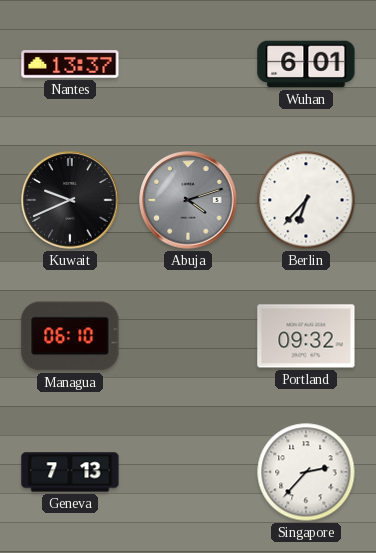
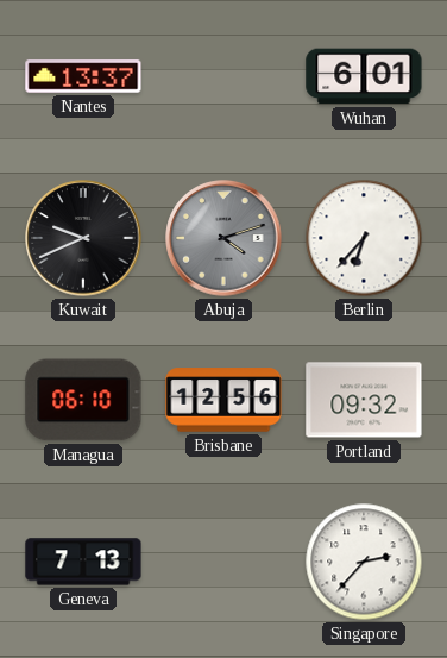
Brisbane: none -> 12:56 (223, 400)
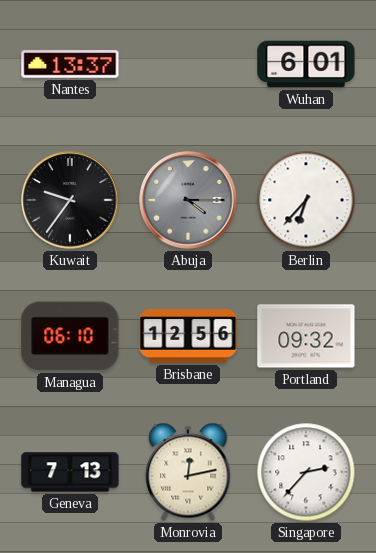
Kuwait: 9:41 -> 9:36 (70, 200)
Abuja: 4:12 -> 4:15 (188, 200)
Monrovia: none -> 12:13 (188, 472)
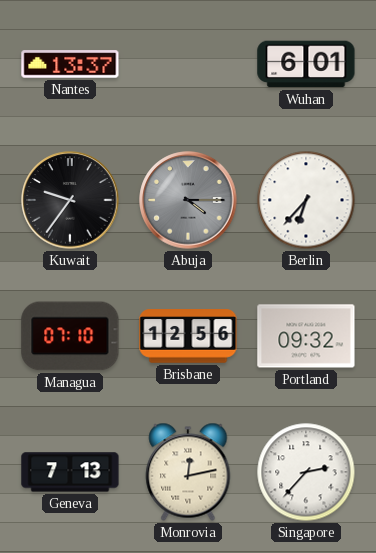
Managua: 06:10 -> 07:10 (70, 336)
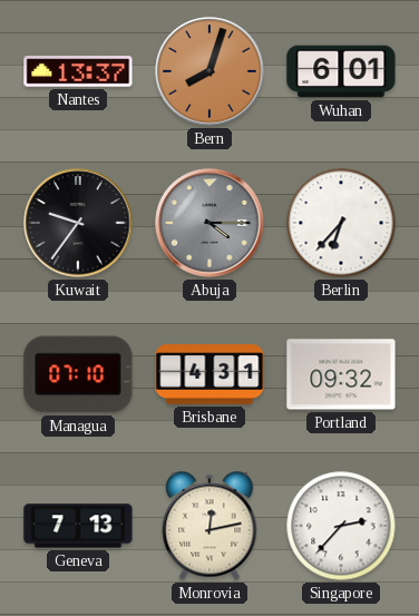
Bern: none -> 8:03 (209, 71)
Brisbane: 12:56 -> 4:31 (209, 374)
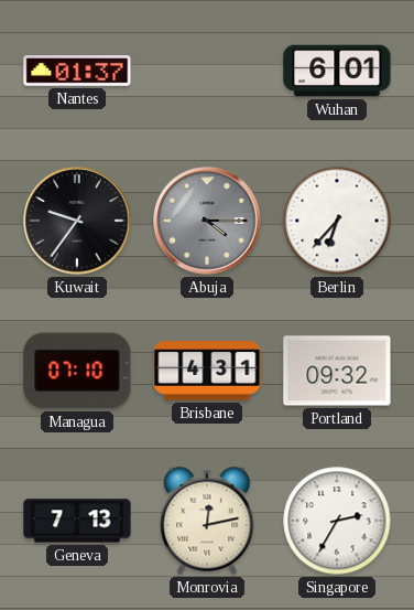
Nantes: 13:37 -> 01:37 (77, 71)
Bern: 8:03 -> none (209, 71)
Singapore: 2:37 -> 2:35 (337, 521)
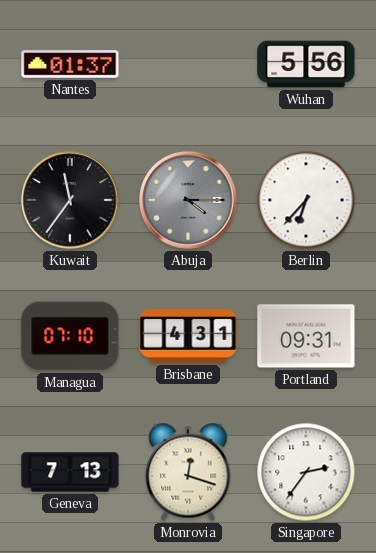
Wuhan: 6:01 -> 5:56 (306, 64)
Kuwait: 9:36 -> 11:36 (70, 200)
Portland: 09:32 -> 09:31 (306, 336)
Monrovia: 12:13 -> 12:18 (188, 472)
Singapore: 2:35 -> 2:36 (306, 472)
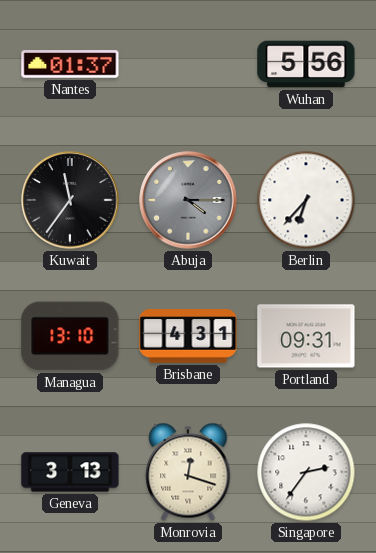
Managua: 07:10 -> 13:10 (70, 336)
Geneva: 7:13 -> 3:13 (70, 472)
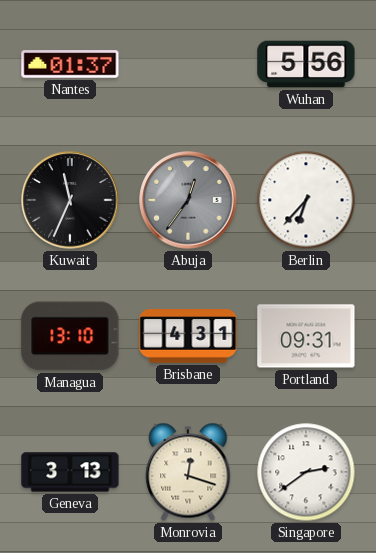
Kuwait: 11:36 -> 11:34 (70, 200)
Abuja: 4:15 -> 12:36 (188, 200)
Singapore: 2:36 -> 2:39 (306, 472)
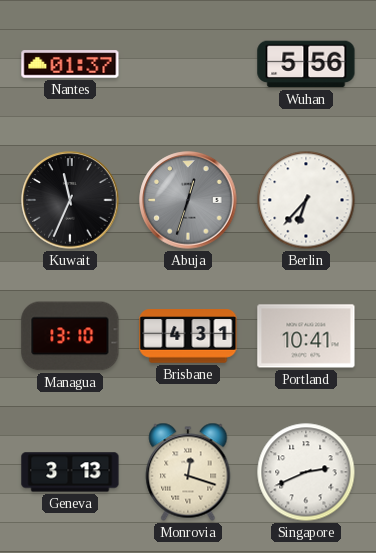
Abuja: 12:36 -> 12:33 (188, 200)
Portland: 09:31 -> 10:41 (306, 336)
Singapore: 2:39 -> 2:41 (306, 472)
